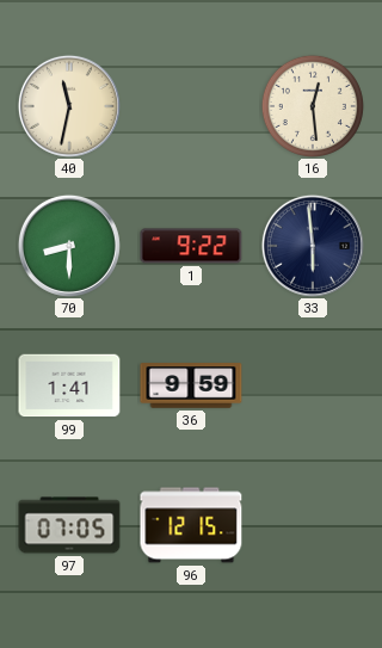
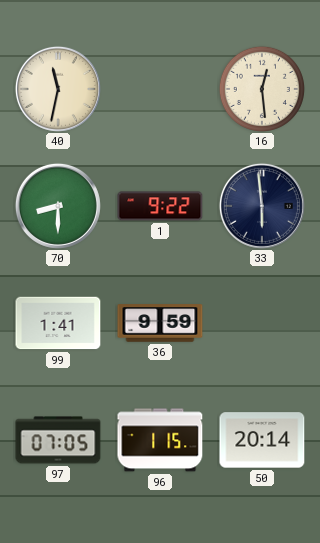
96: 12:15 -> 1:15 (160, 440)
50: none -> 20:14 (262, 440)
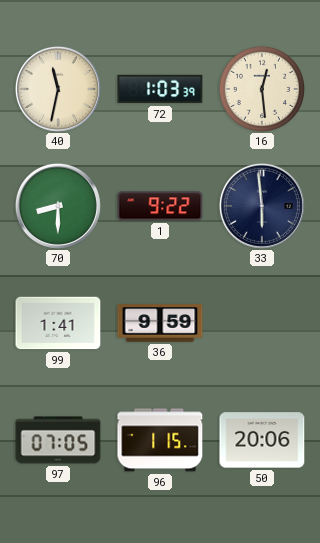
72: none -> 1:03 (160, 89)
50: 20:14 -> 20:06 (262, 440)
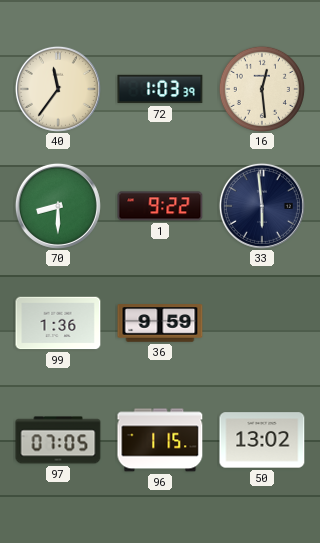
40: 11:32 -> 11:36 (58, 89)
99: 1:41 -> 1:36 (58, 323)
50: 20:06 -> 13:02 (262, 440)
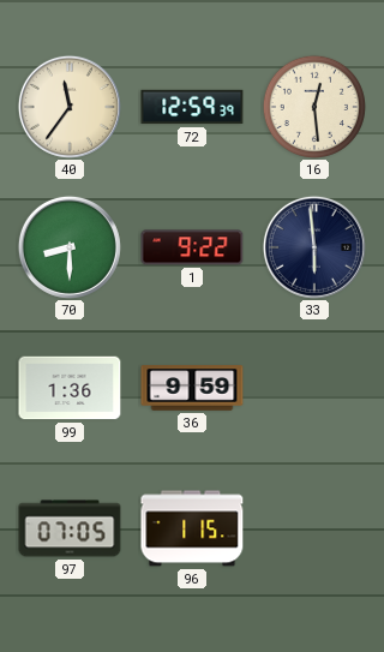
72: 1:03 -> 12:59 (192, 107)
50: 13:02 -> none (262, 440)
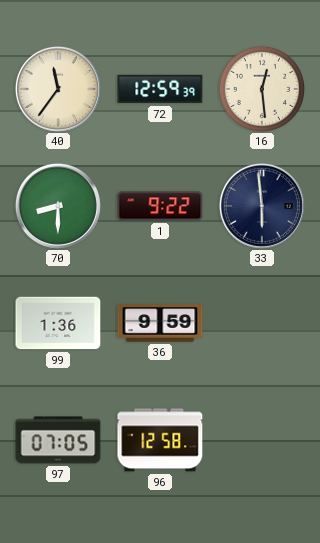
96: 1:15 -> 12:58 (160, 440)
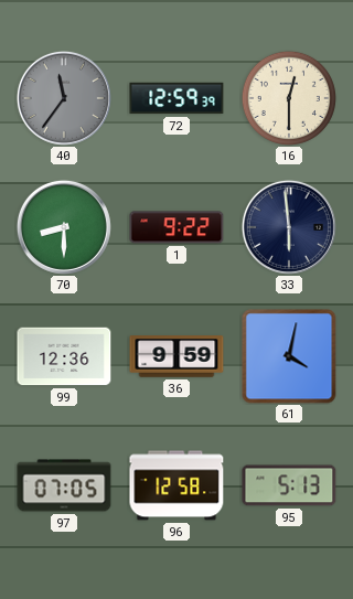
40 dial: cream -> grey (64, 98)
16: 12:29 -> 12:30 (289, 98)
99: 1:36 -> 12:36 (64, 356)
61: none -> 4:02 (289, 356)
95: none -> 5:13 (289, 485)
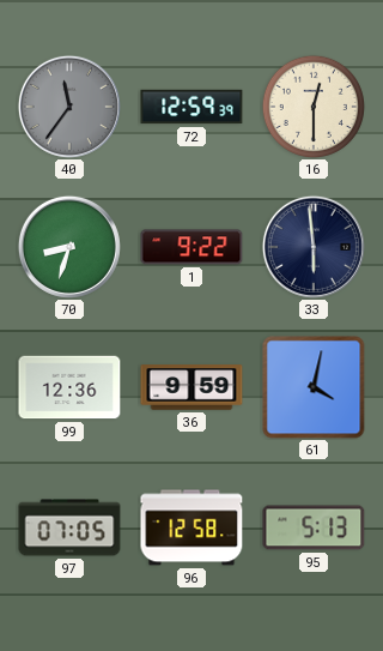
70: 8:30 -> 8:33 (69, 247)
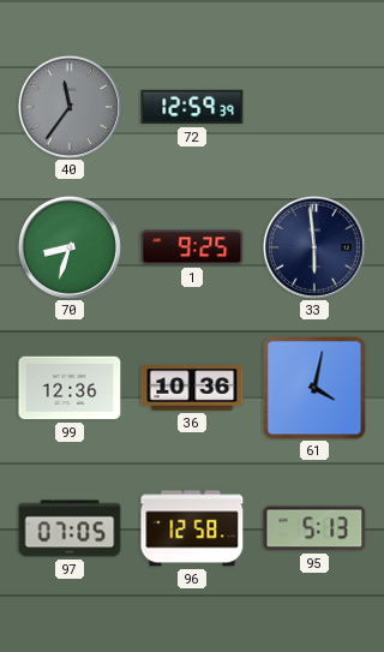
16: 12:30 -> none (314, 107)
1: 9:22 -> 9:25 (192, 247)
36: 9:59 -> 10:36 (192, 388)
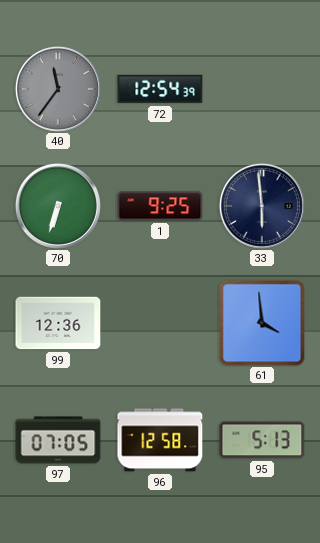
72: 12:59 -> 12:54 (160, 89)
70: 8:33 -> 6:33 (58, 206)
36: 10:36 -> none (192, 388)
61: 4:02 -> 3:59 (262, 323)
